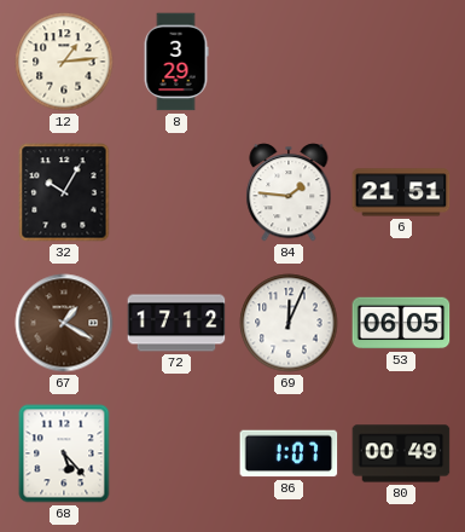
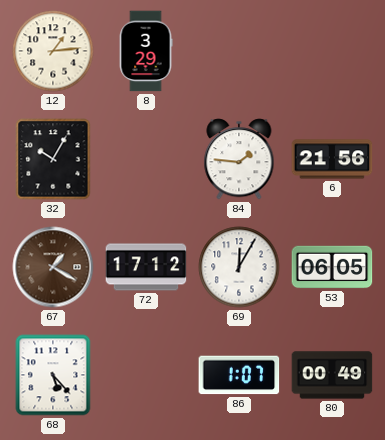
6: 21:51 -> 21:56 (332, 159)
69: 12:04 -> 12:05 (239, 267)
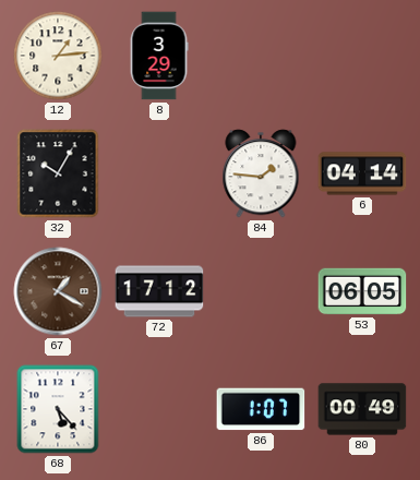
6: 21:56 -> 04:14 (362, 173)
69: 12:05 -> none (239, 267)
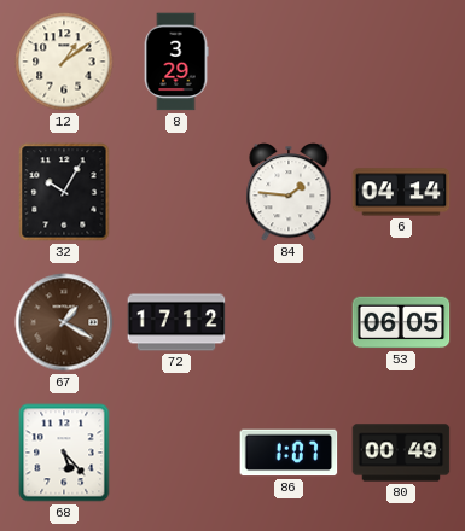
12: 1:14 -> 1:09 (64, 62)
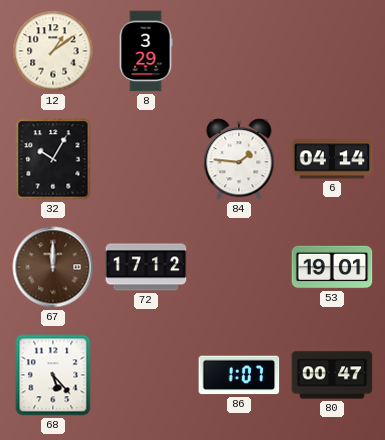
67: 1:20 -> 12:00 (53, 267)
53: 06:05 -> 19:01 (332, 267)
80: 00:49 -> 00:47 (332, 375)
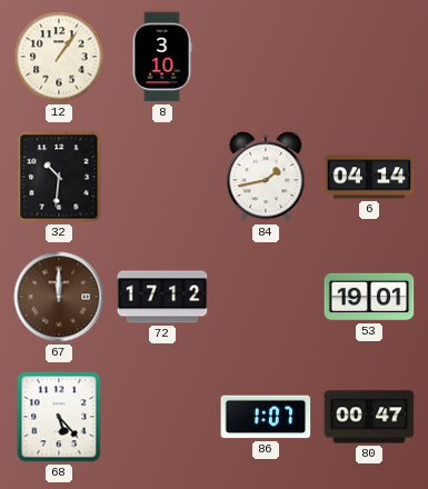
12: 1:09 -> 1:06 (59, 57)
8: 3:29 -> 3:10 (162, 57)
32: 10:05 -> 10:31 (59, 177)
84: 1:46 -> 1:43 (266, 177)
